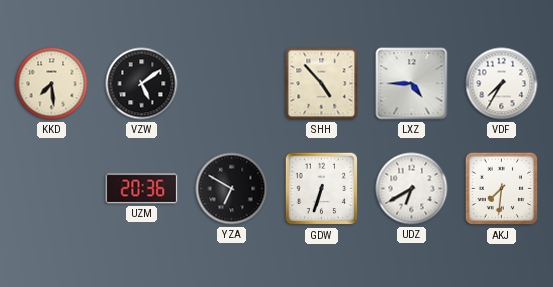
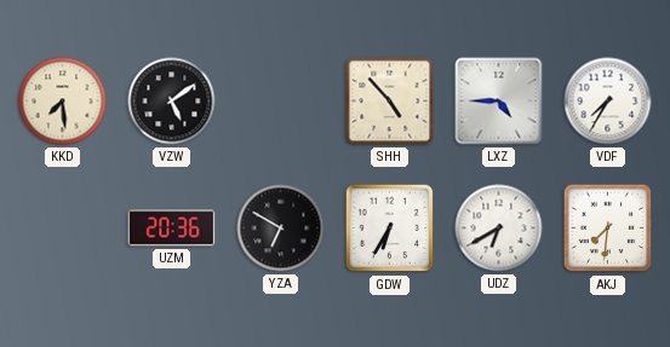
GDW: 6:33 -> 6:35 (390, 229)
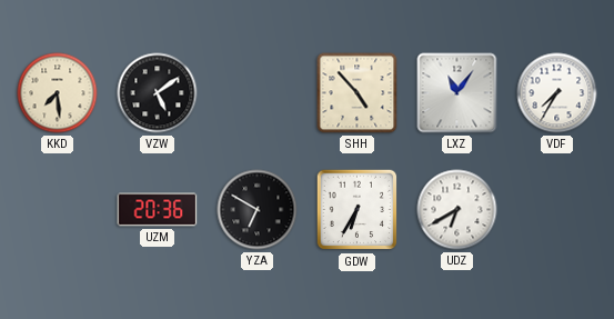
LXZ: 4:45 -> 11:06 (457, 93)
AKJ: 7:31 -> none (608, 229)
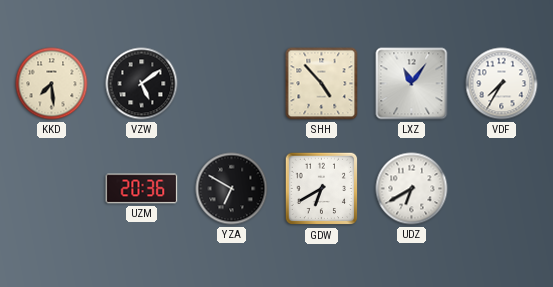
GDW: 6:35 -> 6:40 (322, 189)
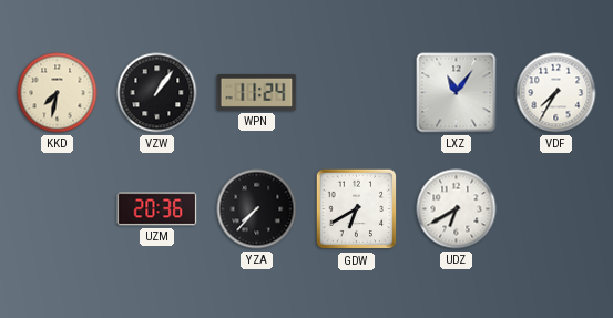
KKD: 7:29 -> 7:32 (58, 93)
VZW: 5:09 -> 1:06 (157, 93)
WPN: none -> 11:24 (257, 92)
SHH: 4:53 -> none (322, 84)
YZA: 6:50 -> 7:37 (257, 209)
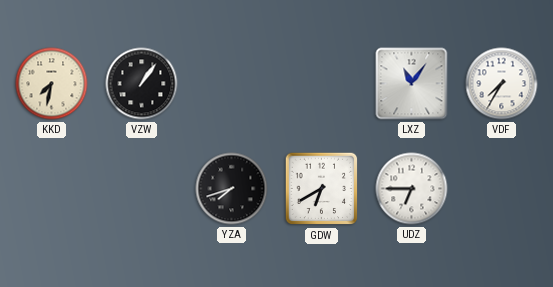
WPN: 11:24 -> none (257, 92)
UZM: 20:36 -> none (157, 209)
YZA: 7:37 -> 7:42 (232, 189)
UDZ: 6:40 -> 6:45 (412, 189)
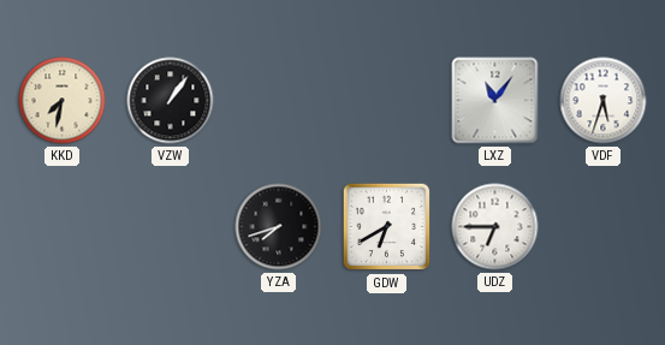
VDF: 7:35 -> 5:33 (604, 101)
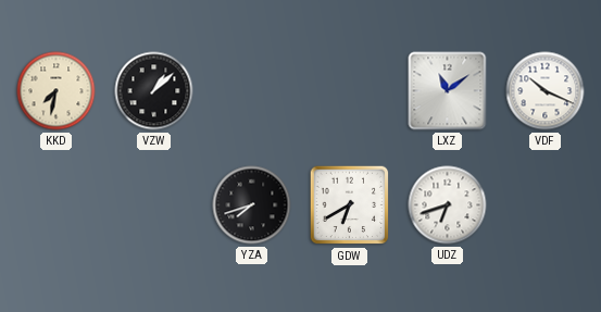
VZW: 1:06 -> 1:08 (154, 91)
LXZ: 11:06 -> 11:09 (448, 91)
VDF: 5:33 -> 10:19 (546, 91)
UDZ: 6:45 -> 6:42 (448, 205)
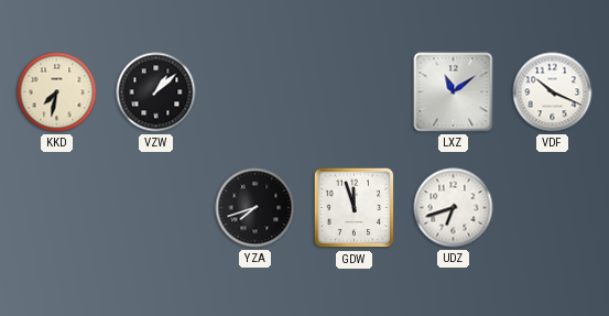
GDW: 6:40 -> 11:57 (355, 208)
